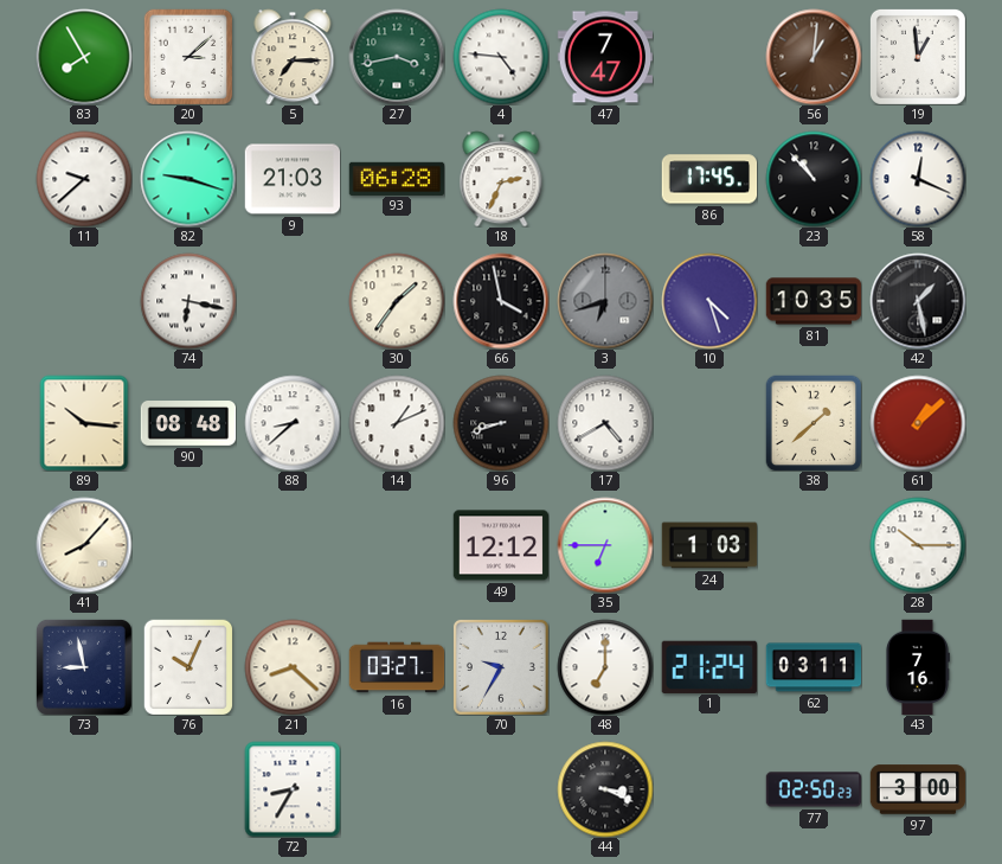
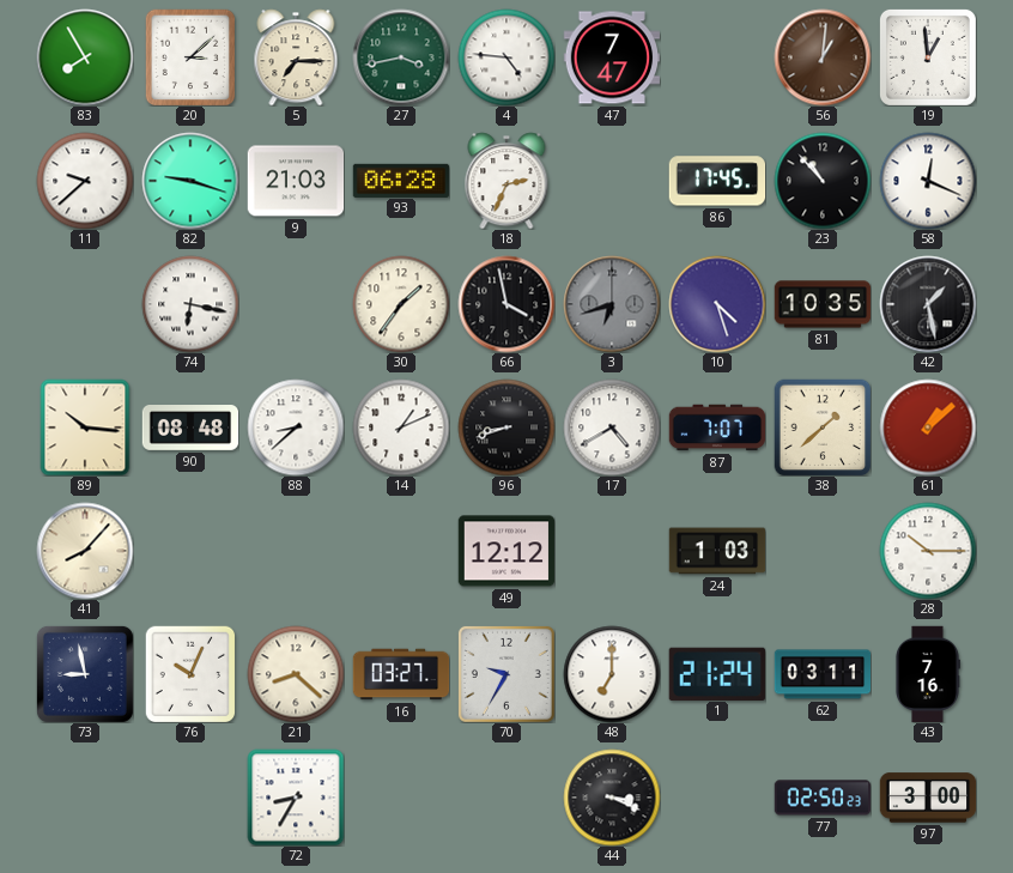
87: none -> 7:07 (717, 428)
35: 6:45 -> none (605, 545)
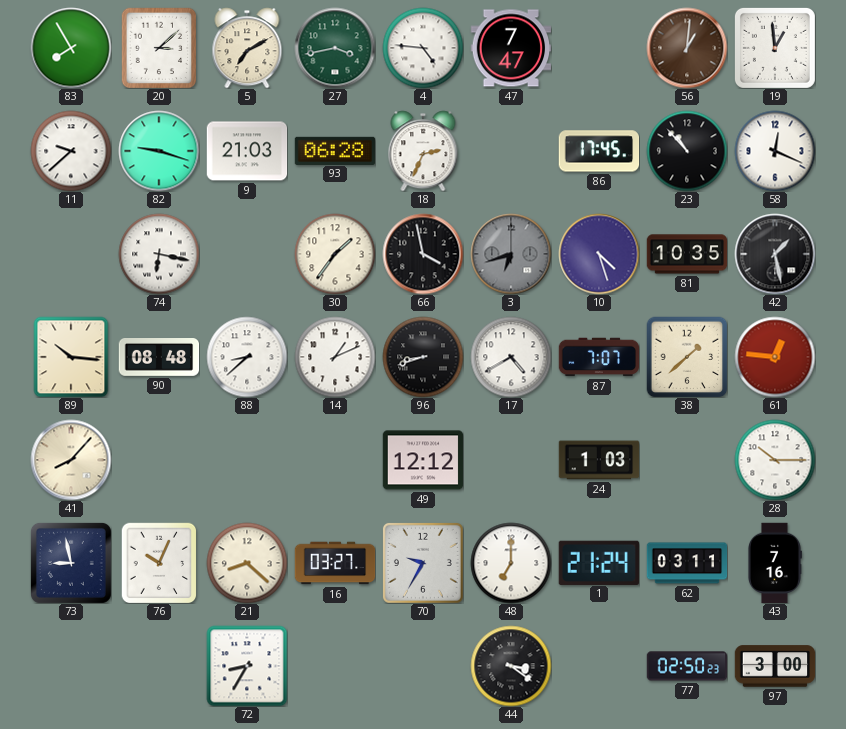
5: 7:15 -> 7:10 (247, 48)
61: 1:08 -> 12:46 (775, 357)
44: 3:19 -> 3:21 (511, 666)
